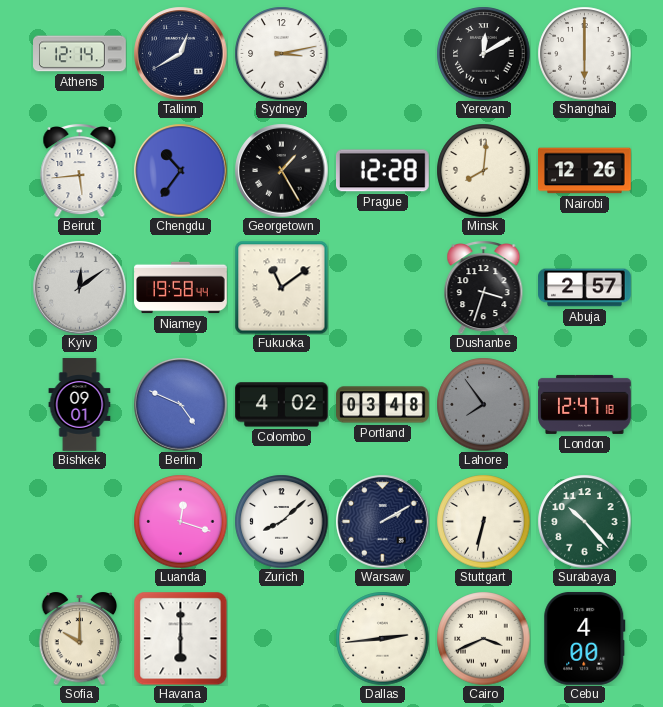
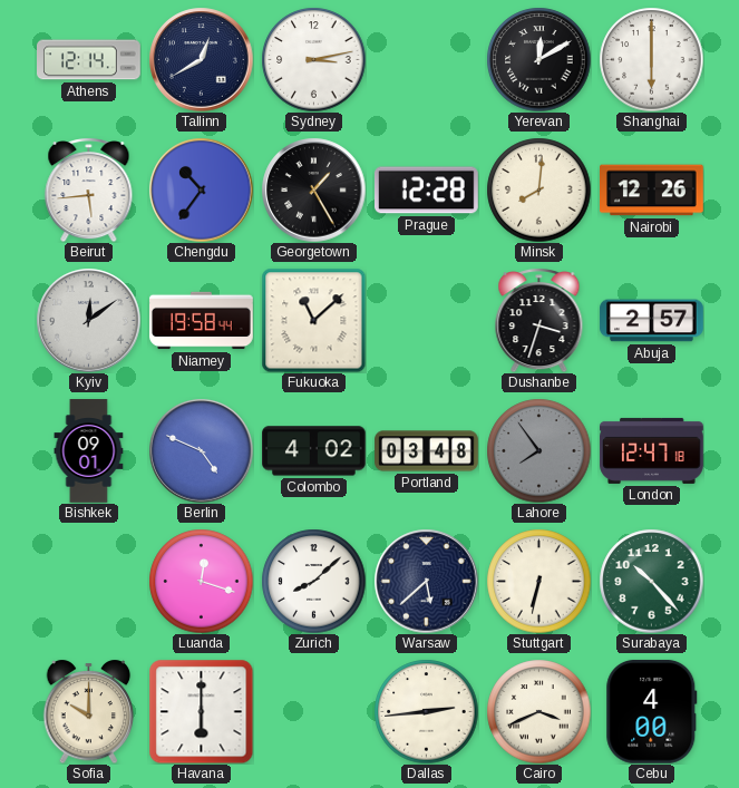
Fukuoka: 11:09 -> 11:08 (313, 320)
Warsaw: 2:10 -> 5:38 (426, 581)
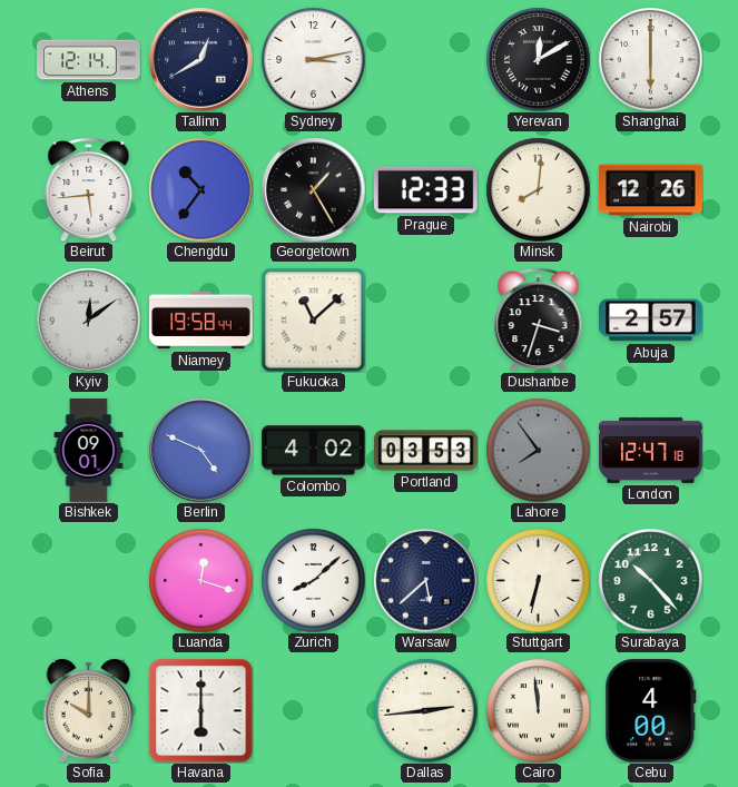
Prague: 12:28 -> 12:33 (426, 190)
Portland: 03:48 -> 03:53 (426, 451)
Cairo: 3:41 -> 11:59 (538, 710)
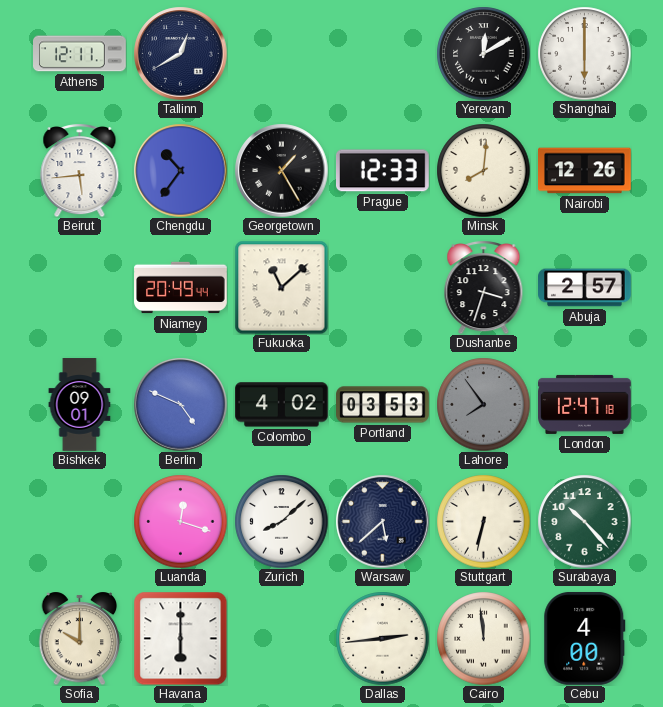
Athens: 12:14 -> 12:11 (80, 54)
Sydney: 3:13 -> none (313, 59)
Kyiv: 12:09 -> none (88, 319)
Niamey: 19:58 -> 20:49 (181, 288)
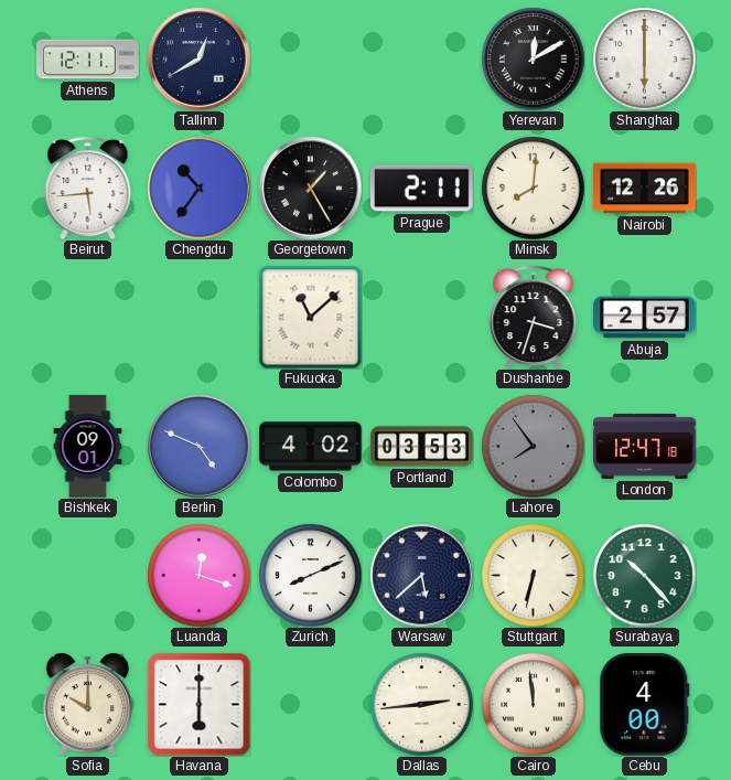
Prague: 12:33 -> 2:11 (422, 189)
Niamey: 20:49 -> none (181, 288)
Zurich: 8:08 -> 8:11 (310, 575)
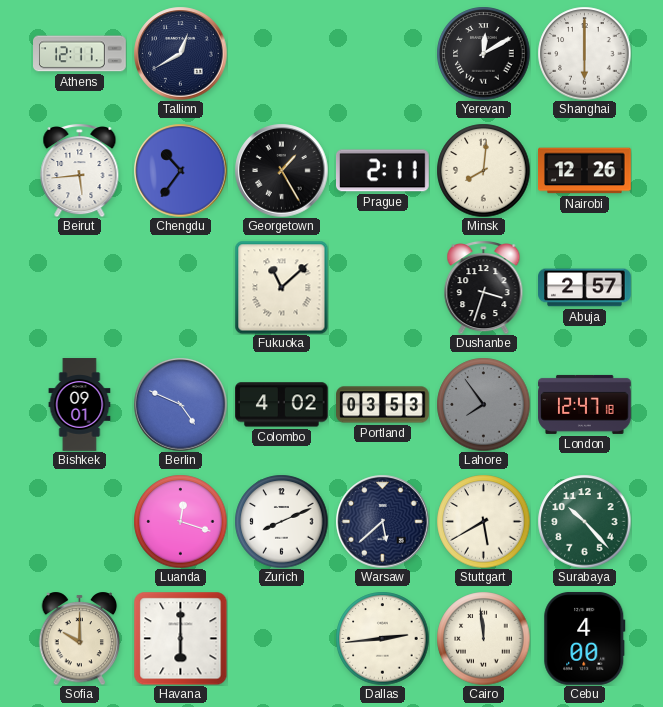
Stuttgart: 6:32 -> 5:40 (483, 521)
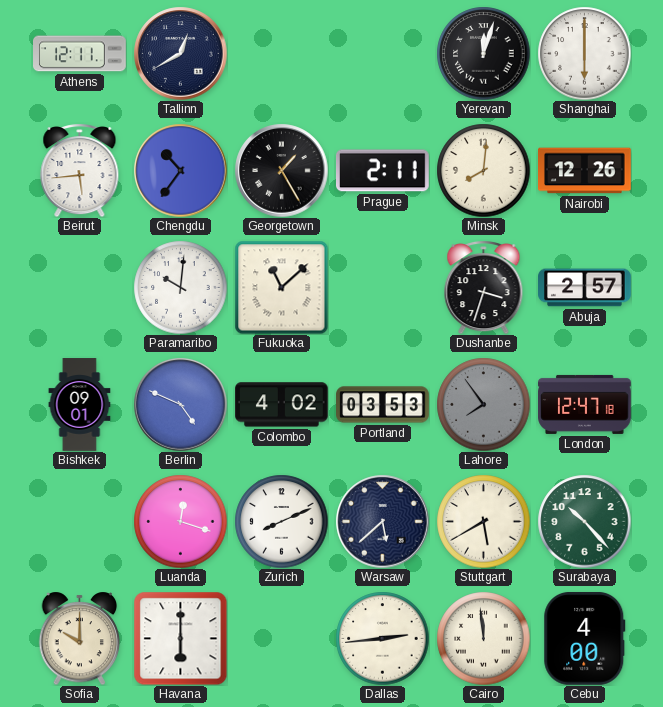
Yerevan: 12:10 -> 12:03 (483, 53)
Paramaribo: none -> 10:01 (180, 287)
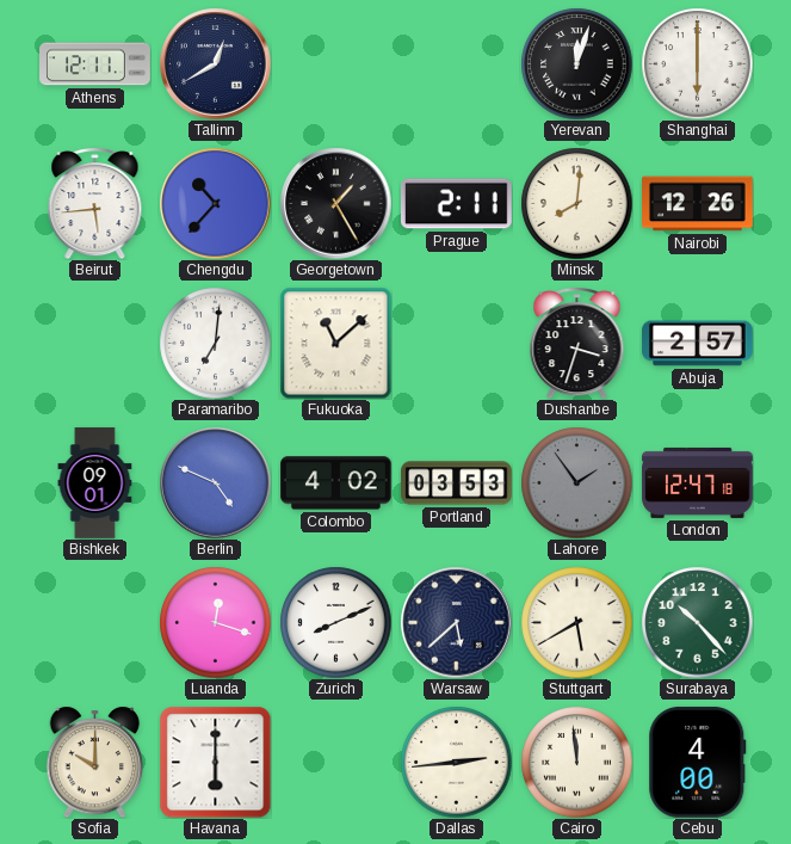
Chengdu: 10:36 -> 10:37 (215, 203)
Paramaribo: 10:01 -> 7:01 (215, 343)
Lahore: 7:54 -> 1:54 (576, 482)
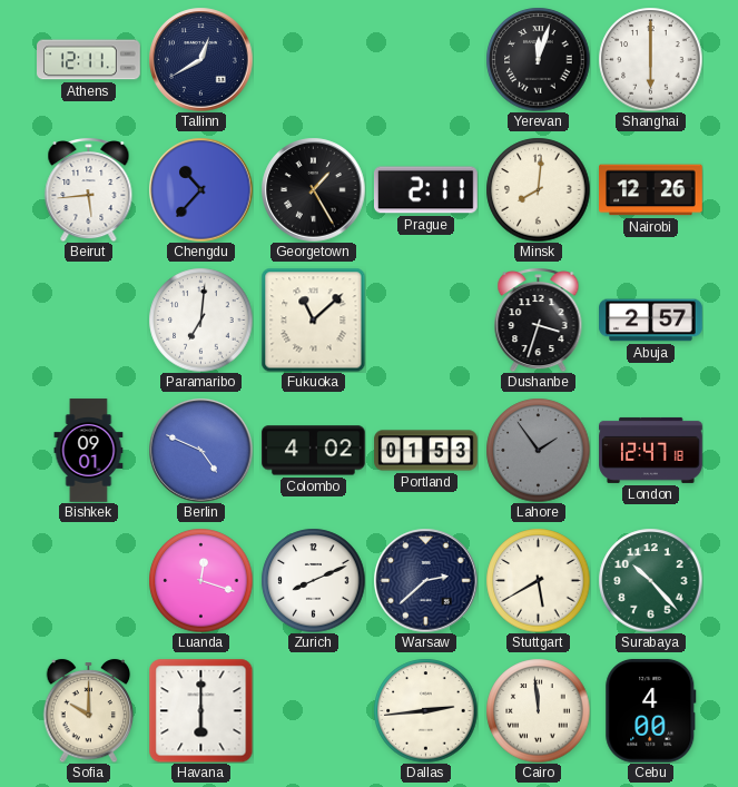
Portland: 03:53 -> 01:53 (426, 451)
Warsaw: 5:38 -> 2:38 (425, 580)
